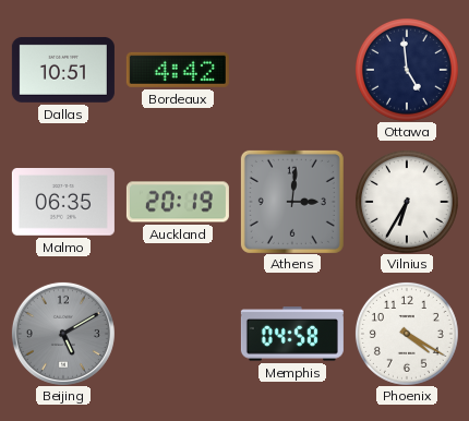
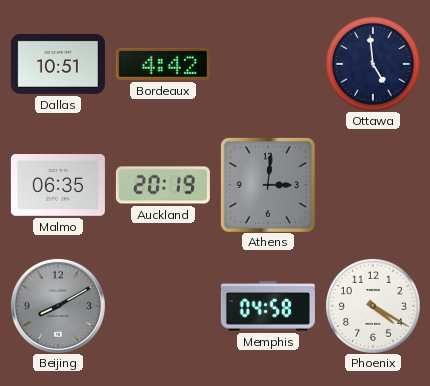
Vilnius: 6:35 -> none (407, 202)
Beijing: 5:10 -> 8:10 (58, 306)
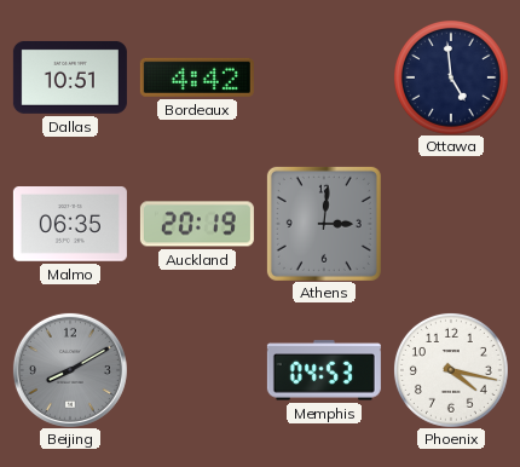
Memphis: 04:58 -> 04:53 (324, 370)
Phoenix: 4:20 -> 4:17 (451, 370)
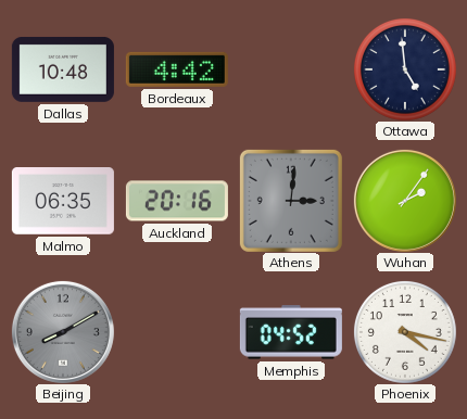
Dallas: 10:51 -> 10:48 (63, 69)
Auckland: 20:19 -> 20:16 (177, 201)
Wuhan: none -> 2:06 (405, 201)
Memphis: 04:53 -> 04:52 (291, 332)
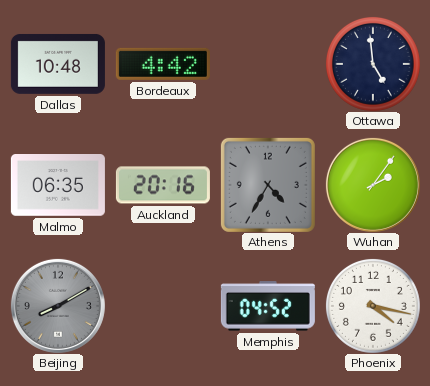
Athens: 3:01 -> 4:35 (268, 185)
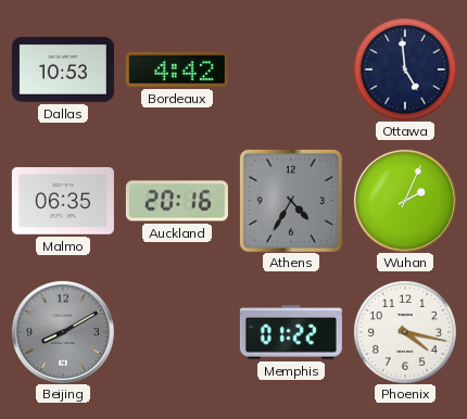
Dallas: 10:48 -> 10:53 (63, 69)
Wuhan: 2:06 -> 2:04 (405, 201)
Memphis: 04:52 -> 01:22 (291, 332)
